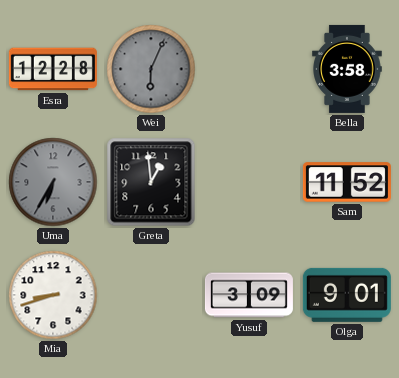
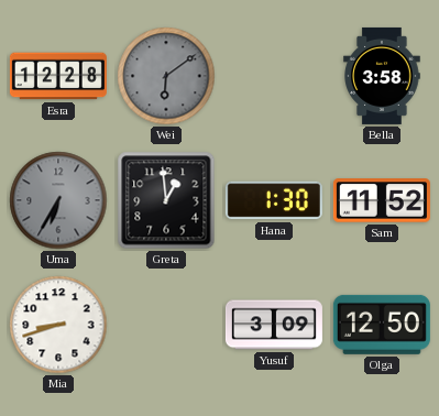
Wei: 6:04 -> 6:09 (166, 76)
Hana: none -> 1:30 (274, 200)
Olga: 9:01 -> 12:50 (382, 325)
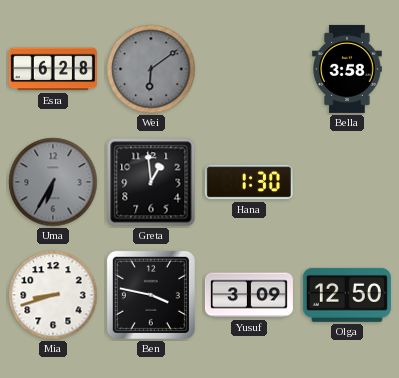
Esra: 12:28 -> 6:28 (53, 69)
Sam: 11:52 -> none (382, 200)
Ben: none -> 3:47 (151, 295)
